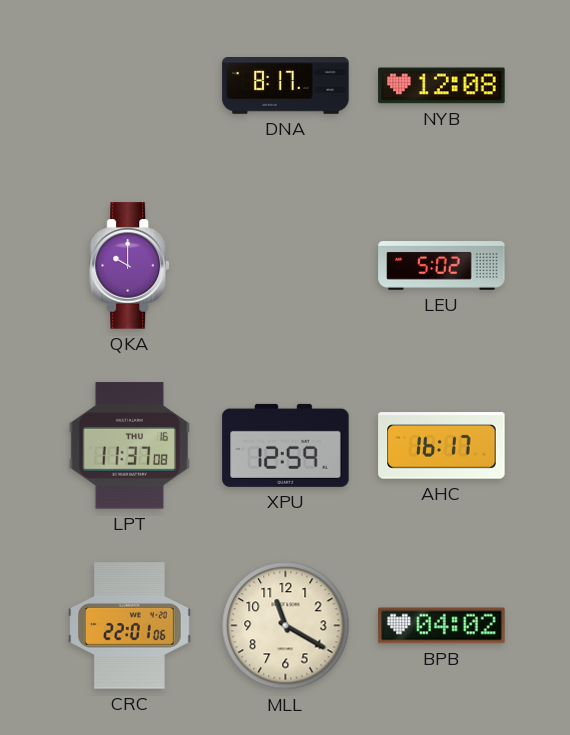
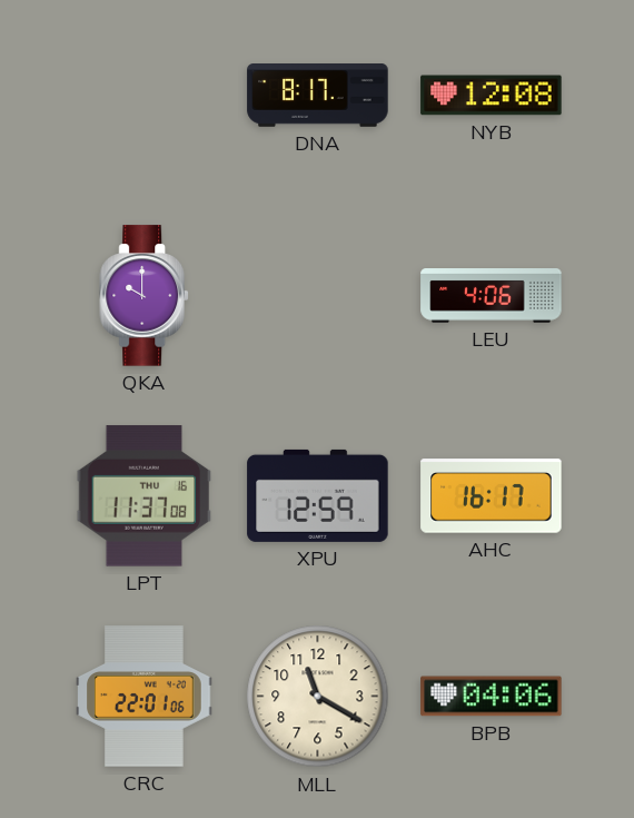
LEU: 5:02 -> 4:06 (492, 296)
BPB: 04:02 -> 04:06 (492, 697)
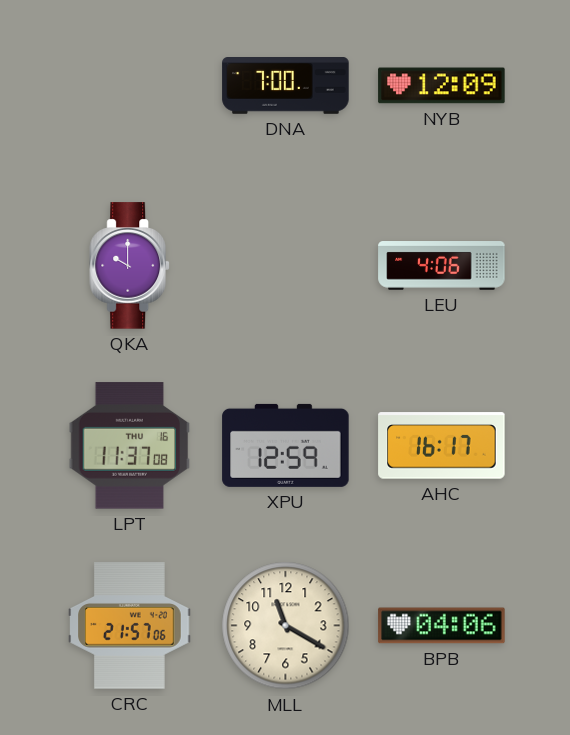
DNA: 8:17 -> 7:00 (286, 86)
NYB: 12:08 -> 12:09 (442, 86)
CRC: 22:01 -> 21:57 (130, 626)
